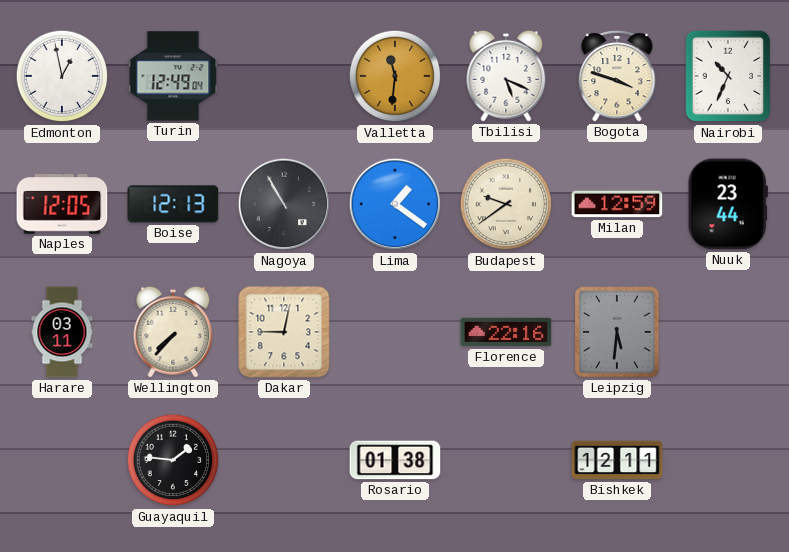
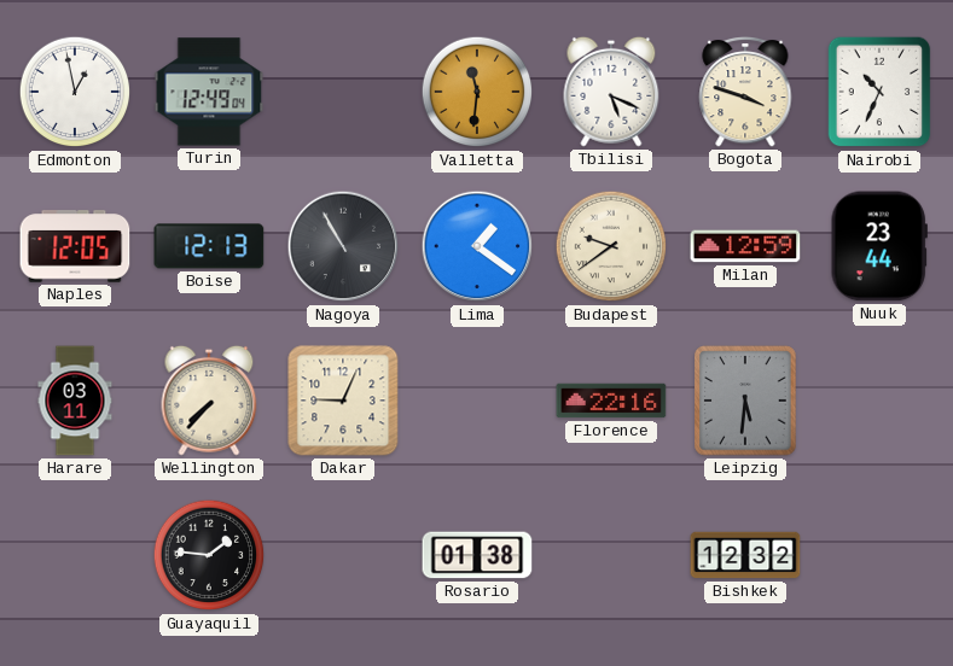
Dakar: 9:02 -> 9:04 (343, 401)
Bishkek: 12:11 -> 12:32 (745, 555)
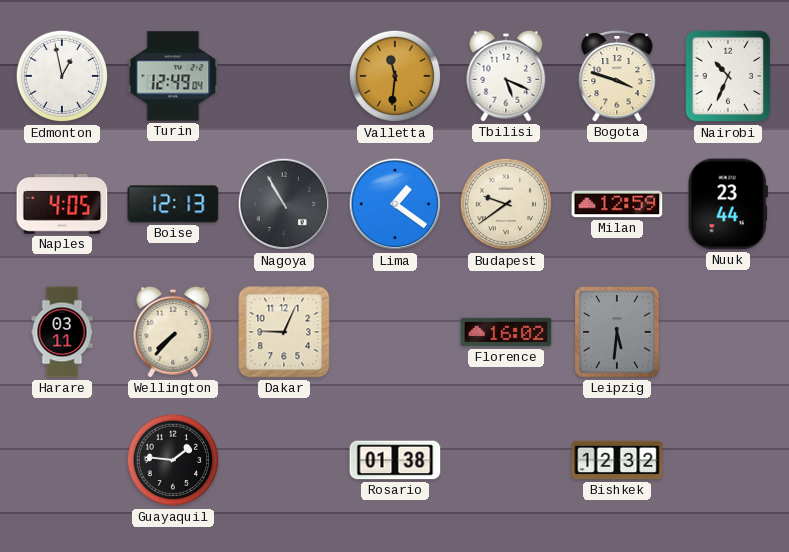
Naples: 12:05 -> 4:05 (62, 204)
Florence: 22:16 -> 16:02 (506, 332)
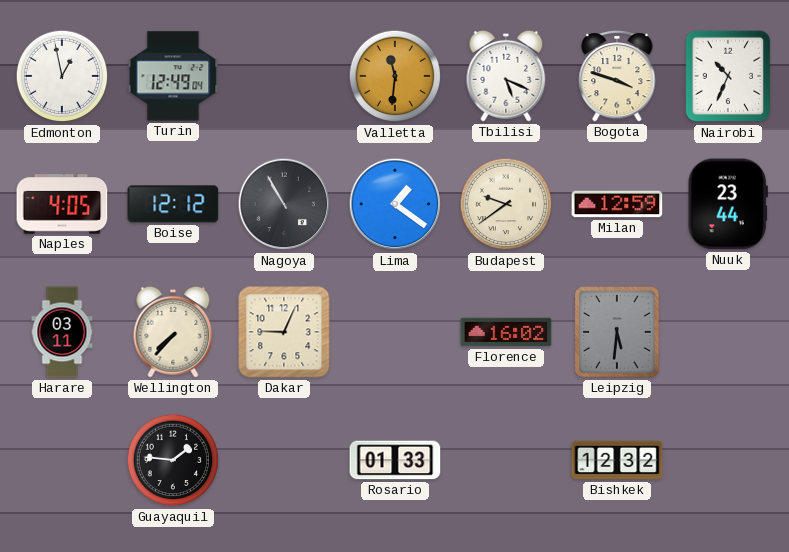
Boise: 12:13 -> 12:12 (173, 204)
Rosario: 01:38 -> 01:33 (395, 460)
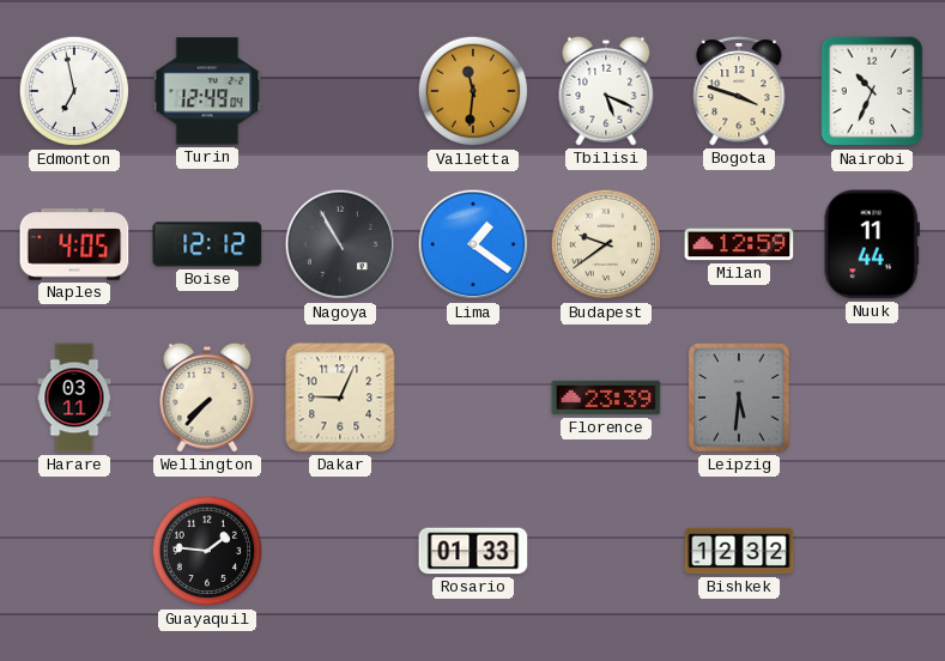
Edmonton: 12:58 -> 6:58 (74, 91)
Nuuk: 23:44 -> 11:44 (872, 244)
Florence: 16:02 -> 23:39 (606, 398)
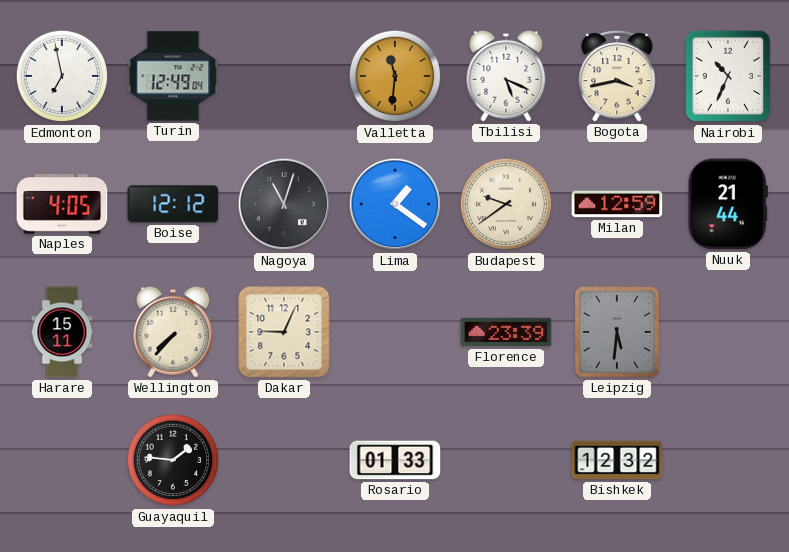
Bogota: 3:48 -> 3:43 (617, 76)
Nagoya: 10:55 -> 11:03 (284, 204)
Nuuk: 11:44 -> 21:44 (728, 204)
Harare: 03:11 -> 15:11 (62, 332)
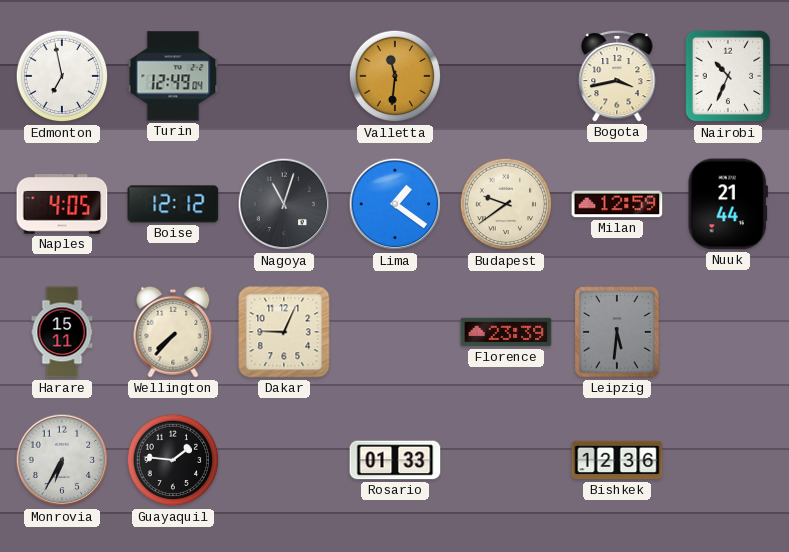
Tbilisi: 5:19 -> none (506, 76)
Monrovia: none -> 6:35 (62, 460)
Bishkek: 12:32 -> 12:36 (617, 460)
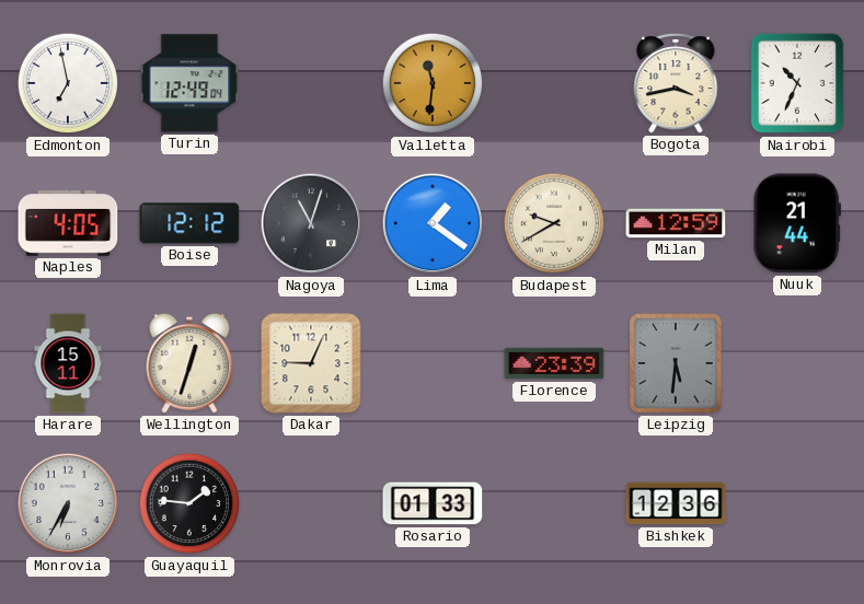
Budapest: 9:39 -> 9:40 (554, 223)
Wellington: 7:37 -> 12:33 (189, 363)
